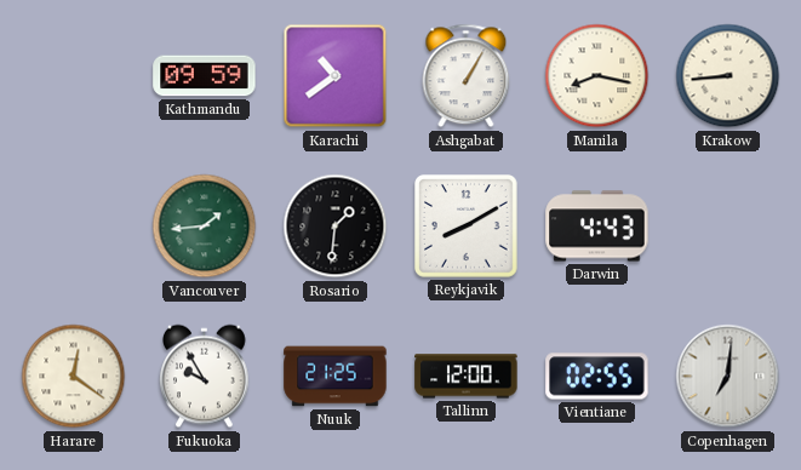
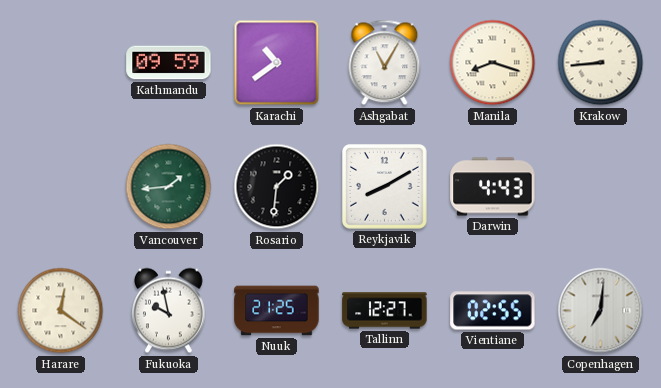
Ashgabat: 1:05 -> 11:05 (385, 63)
Manila: 8:17 -> 8:18 (493, 63)
Fukuoka: 9:55 -> 9:58 (169, 311)
Tallinn: 12:00 -> 12:27 (385, 311)
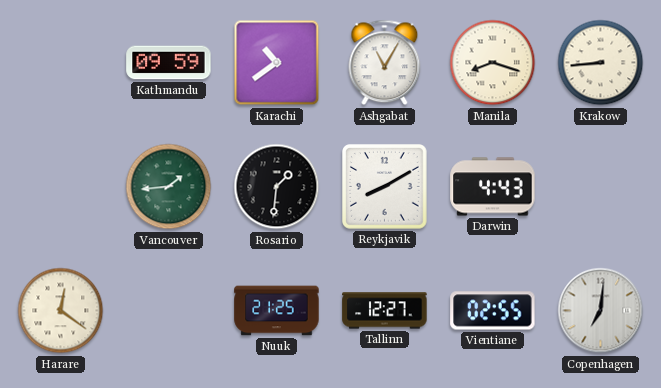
Fukuoka: 9:58 -> none (169, 311)
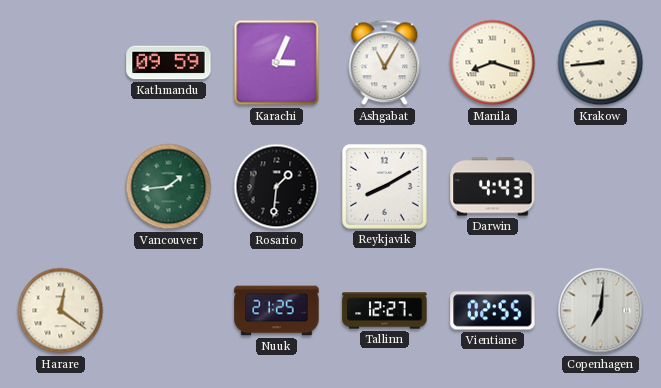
Karachi: 10:39 -> 3:04 (277, 63)
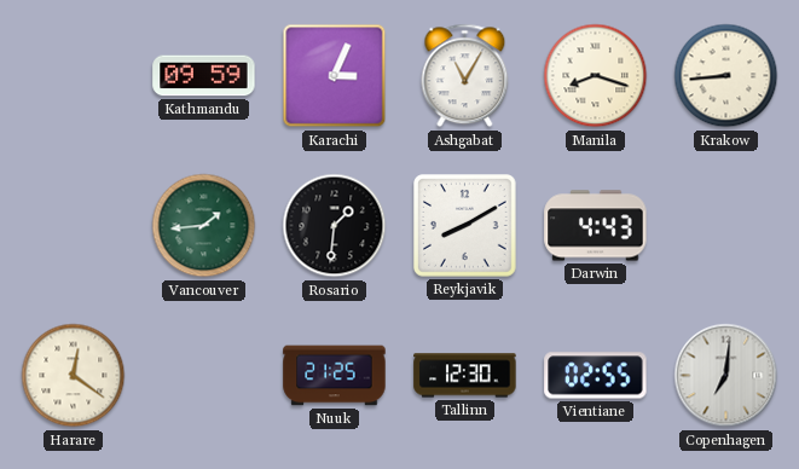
Tallinn: 12:27 -> 12:30 (465, 376)
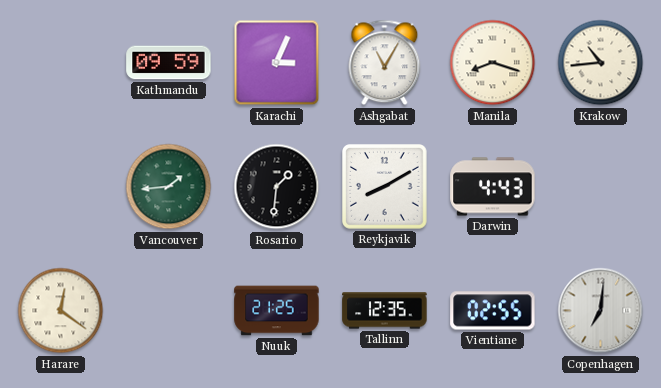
Krakow: 8:44 -> 10:44 (601, 63)
Tallinn: 12:30 -> 12:35 (385, 311)
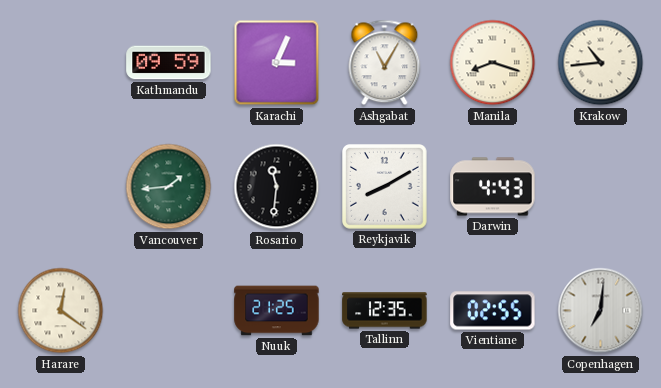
Rosario: 1:31 -> 11:31 (277, 187)
